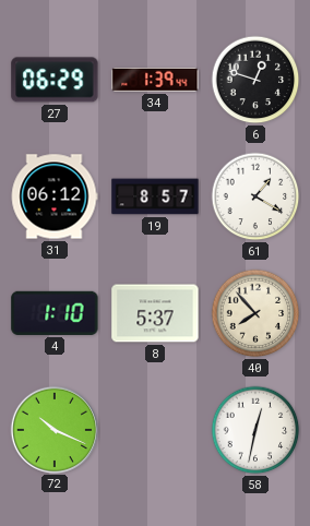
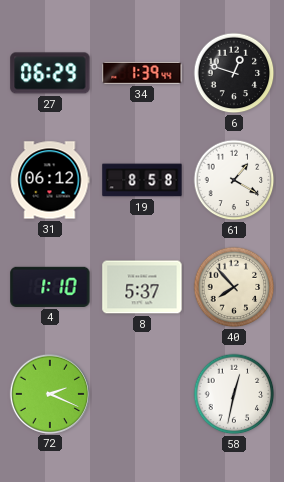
19: 8:57 -> 8:58 (142, 180)
72: 10:19 -> 2:19 (49, 393)
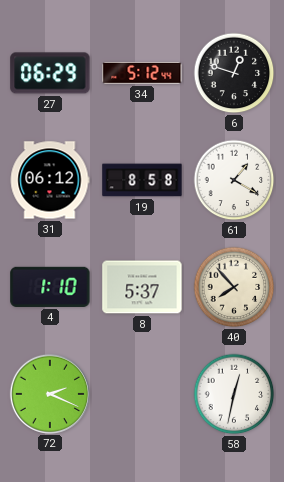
34: 1:39 -> 5:12 (142, 73)
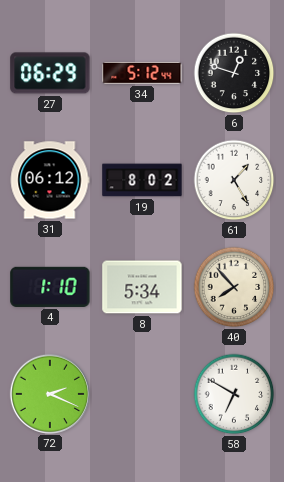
19: 8:58 -> 8:02 (142, 180)
61: 1:20 -> 1:25 (234, 180)
8: 5:37 -> 5:34 (142, 287)
58: 12:32 -> 6:50 (234, 394)
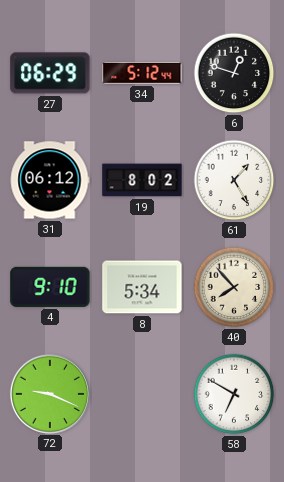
4: 1:10 -> 9:10 (50, 287)
72: 2:19 -> 9:19 (49, 393)
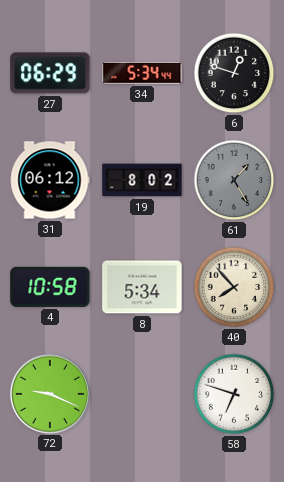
34: 5:12 -> 5:34 (142, 73)
61 dial: white -> grey (234, 180)
4: 9:10 -> 10:58 (50, 287)
58: 6:50 -> 6:48 (234, 394)
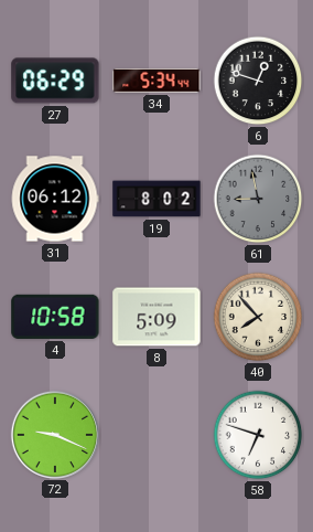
61: 1:25 -> 8:58 (258, 199)
8: 5:34 -> 5:09 (156, 317)
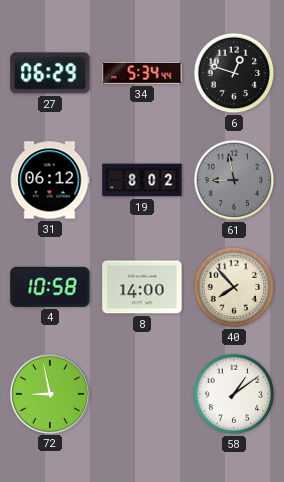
8: 5:09 -> 14:00 (142, 287)
72: 9:19 -> 8:58 (49, 393)
58: 6:48 -> 1:09 (234, 394)
